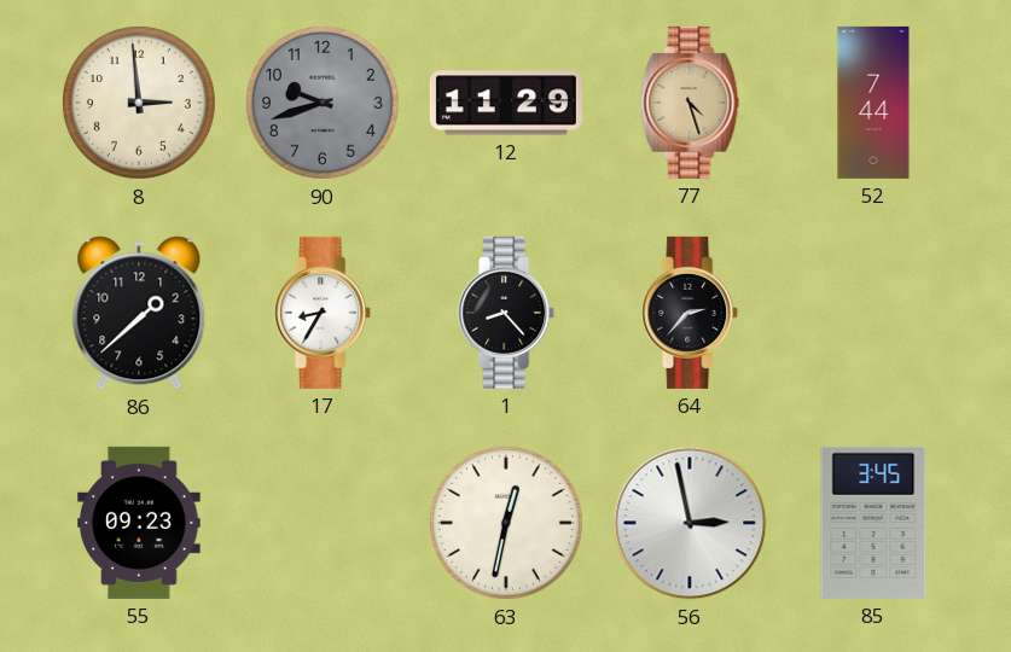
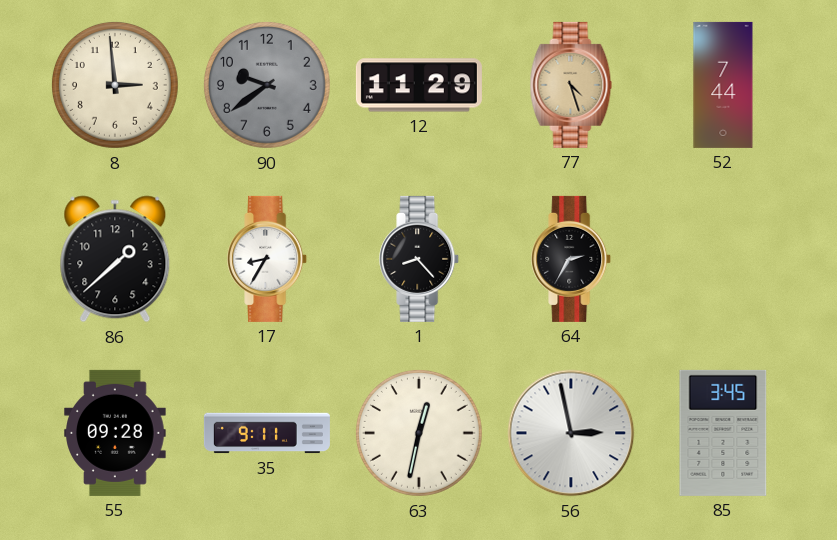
90: 9:42 -> 9:39 (267, 85)
64: 2:37 -> 2:35 (572, 259)
55: 09:23 -> 09:28 (115, 433)
35: none -> 9:11 (267, 433)
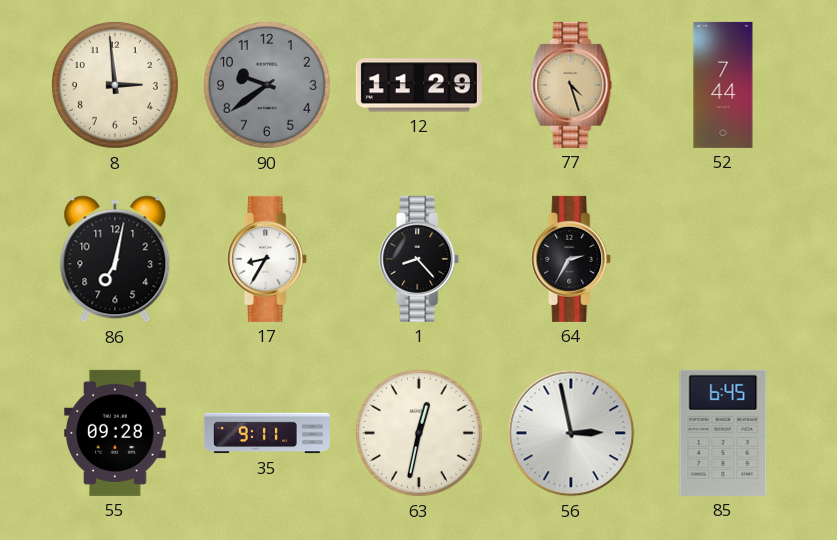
86: 1:38 -> 7:02 (115, 259)
85: 3:45 -> 6:45 (723, 433)
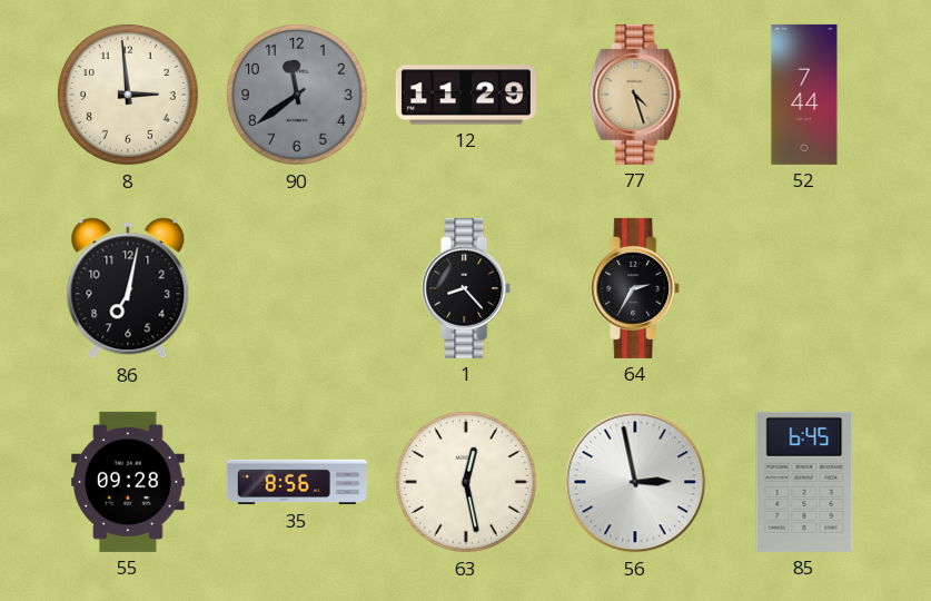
90: 9:39 -> 11:39 (297, 95)
17: 8:35 -> none (268, 259)
35: 9:11 -> 8:56 (297, 482)
63: 12:32 -> 12:28 (466, 482)
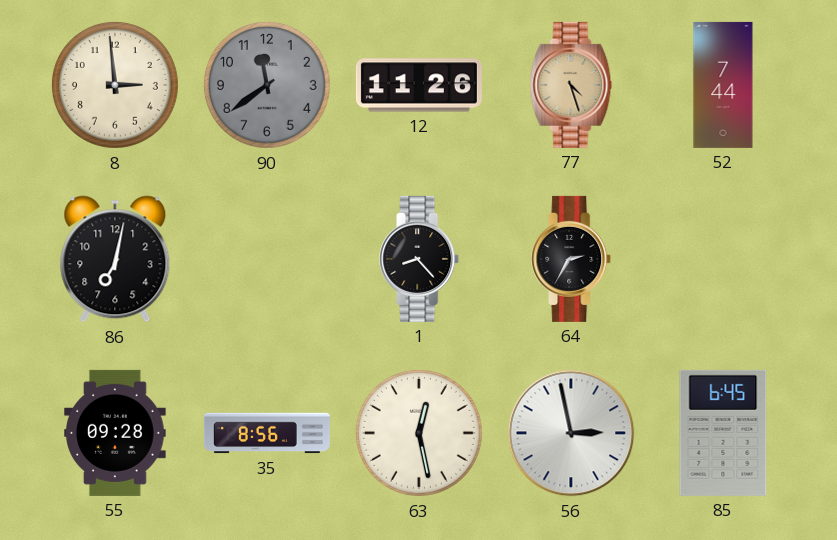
12: 11:29 -> 11:26 (419, 85)
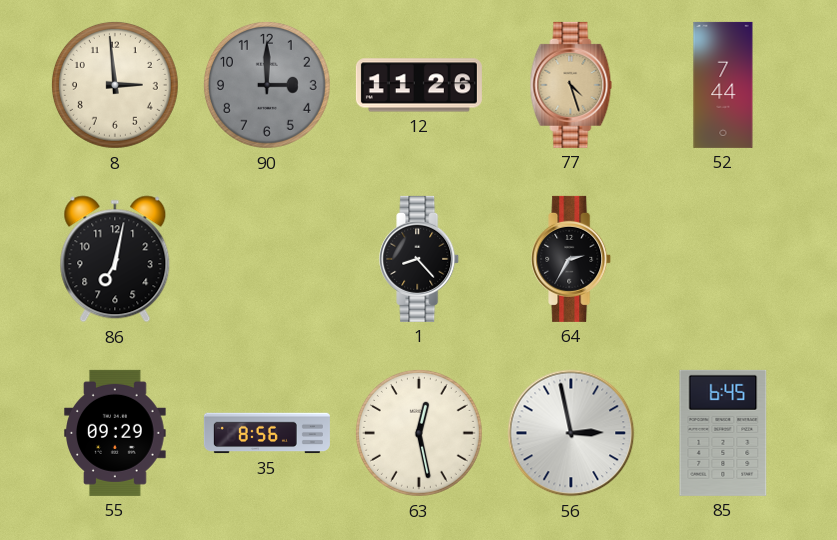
90: 11:39 -> 3:00 (267, 85)
55: 09:28 -> 09:29 (115, 433)
